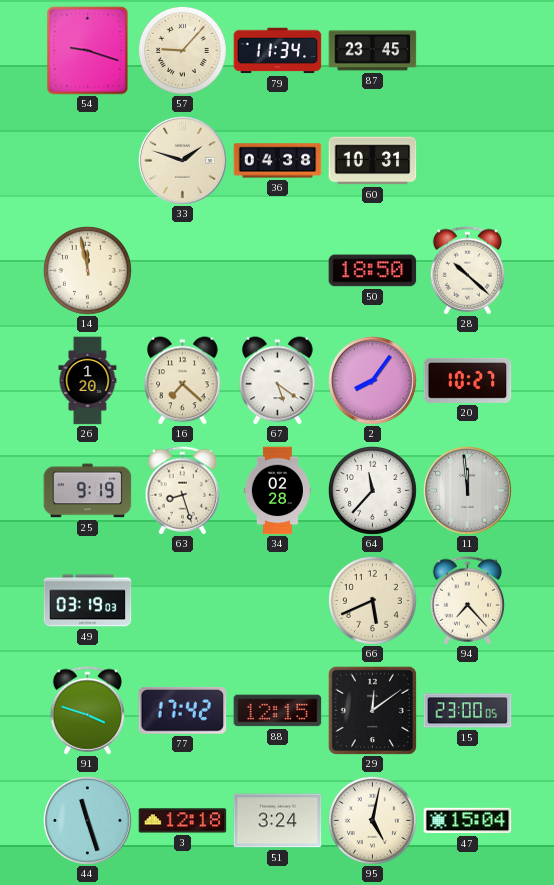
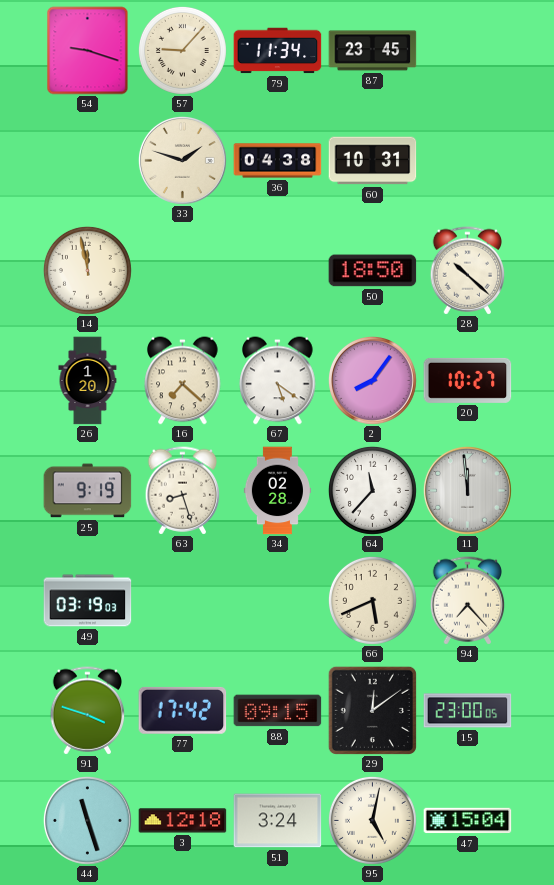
88: 12:15 -> 09:15 (278, 711)
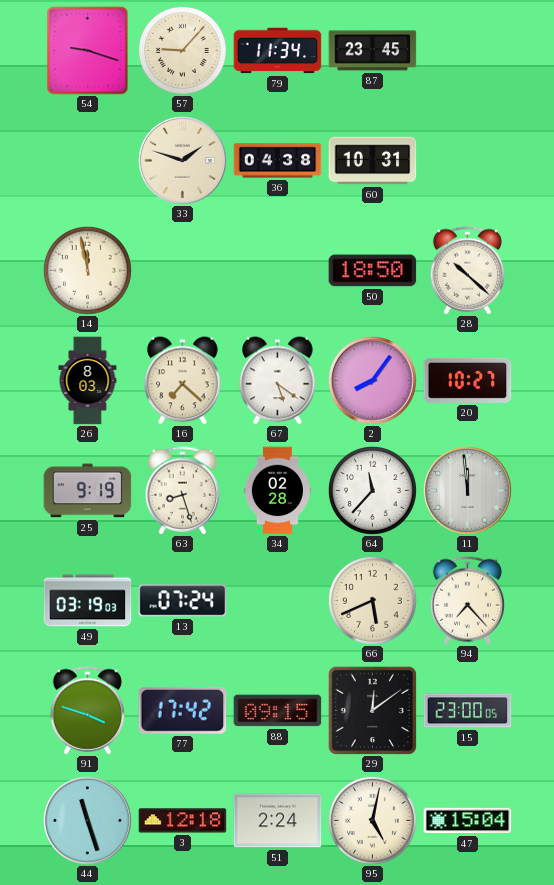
26: 1:20 -> 8:03 (88, 381)
13: none -> 07:24 (183, 601)
51: 3:24 -> 2:24 (278, 821)
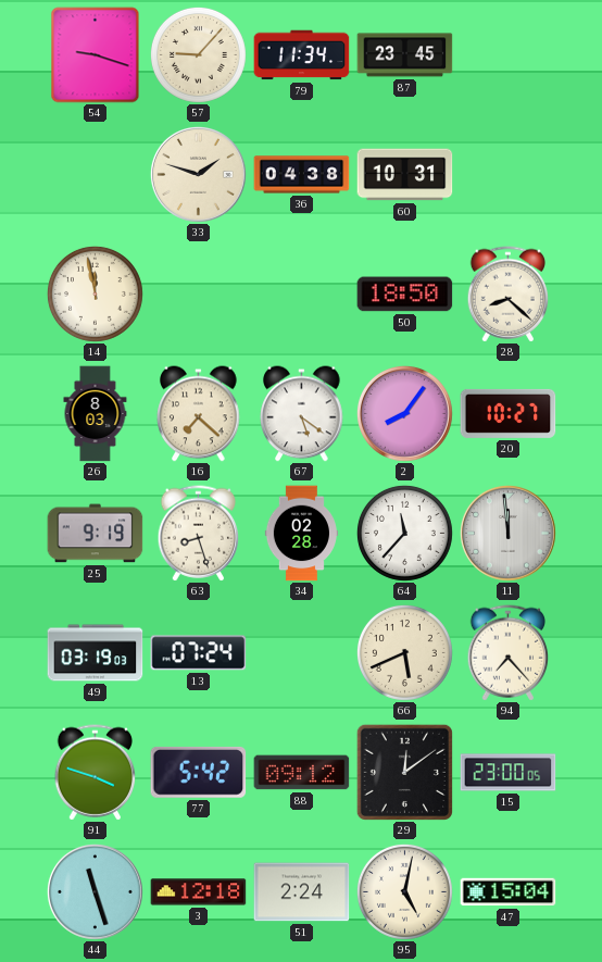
28: 10:22 -> 8:22 (509, 295)
77: 17:42 -> 5:42 (199, 772)
88: 09:15 -> 09:12 (302, 773)
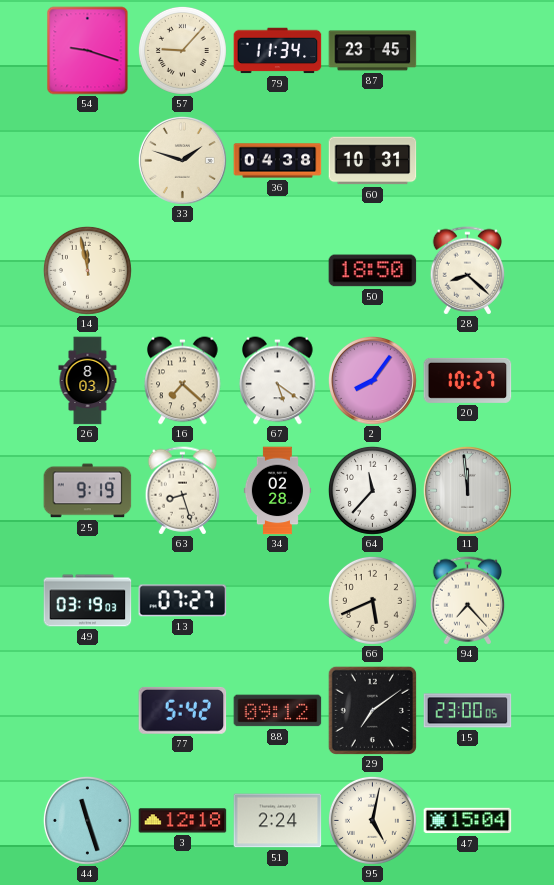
13: 07:24 -> 07:27 (183, 601)
91: 3:48 -> none (96, 773)
29: 12:09 -> 7:09 (372, 710)
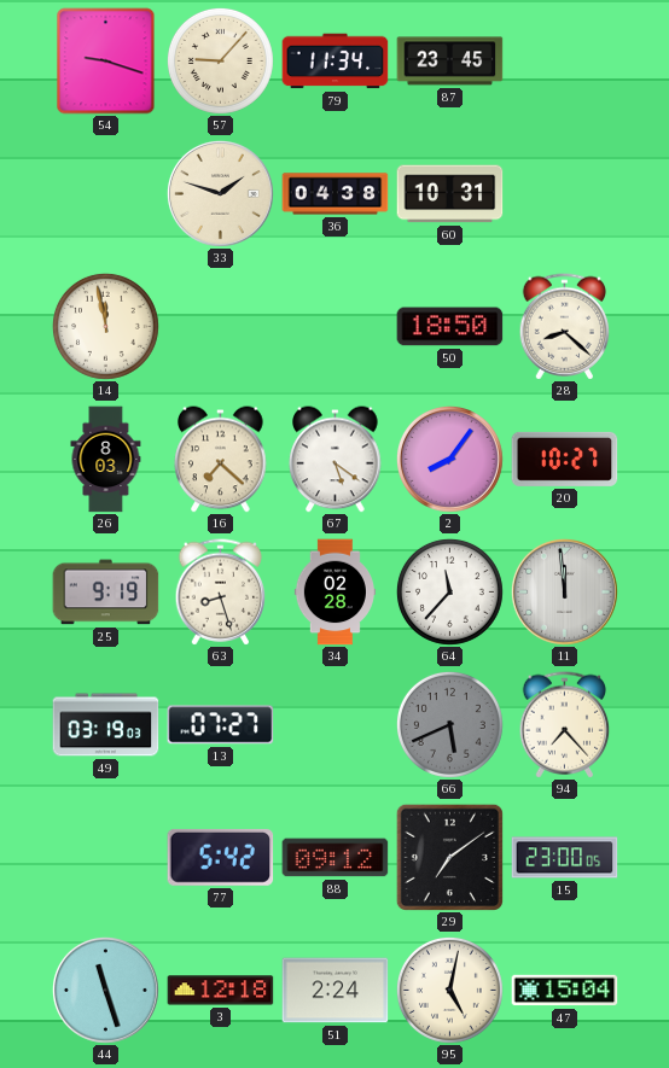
66 dial: cream -> grey (449, 724)
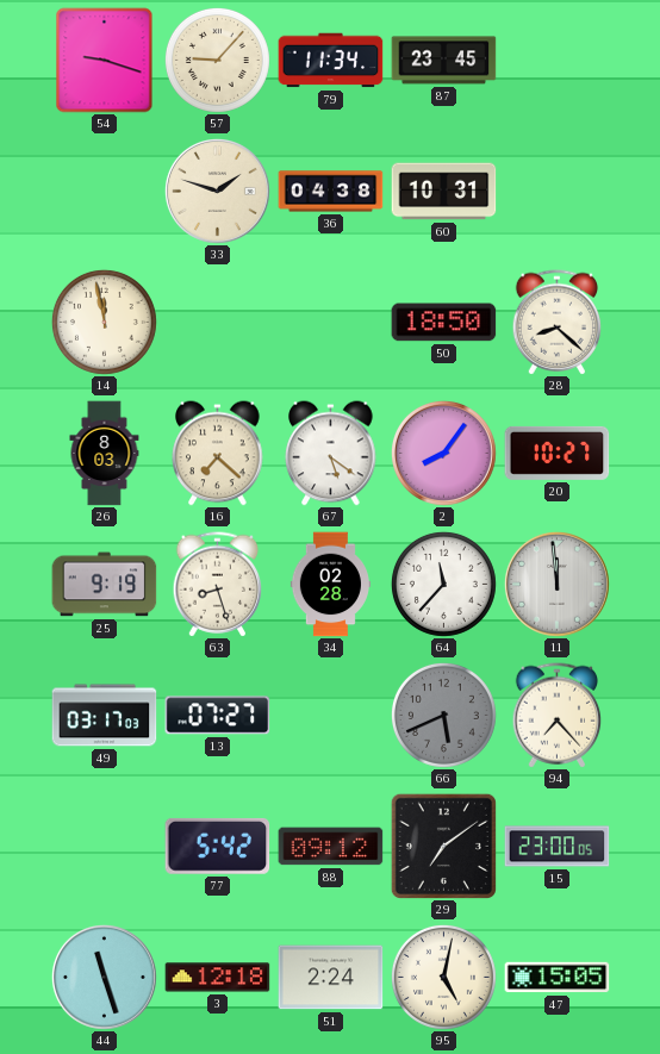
49: 03:19 -> 03:17 (105, 716)
47: 15:04 -> 15:05 (558, 978)
